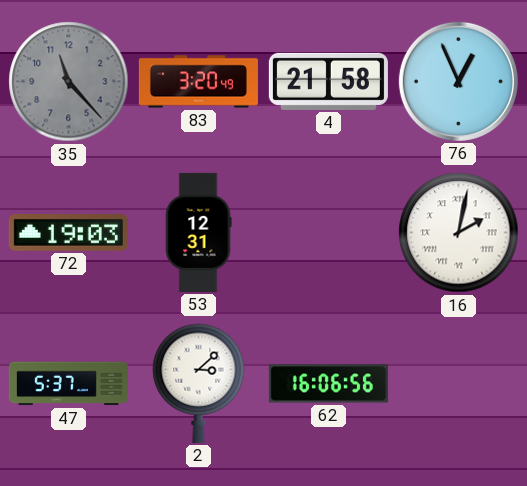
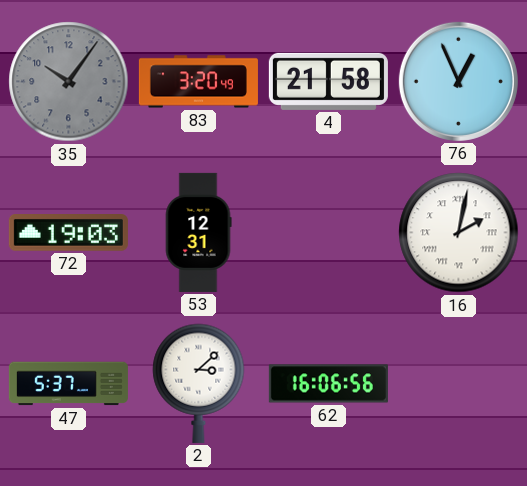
35: 11:23 -> 10:06 (69, 82)
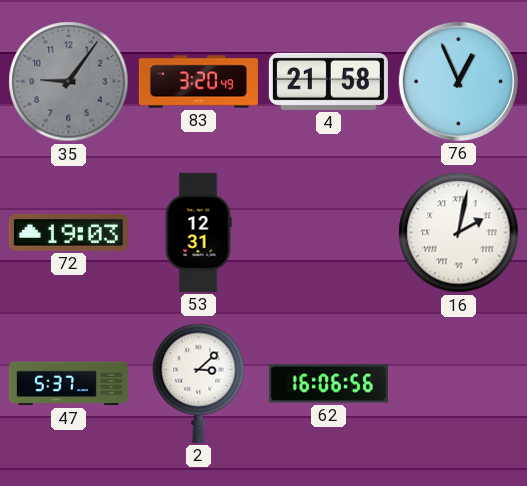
35: 10:06 -> 9:06 (69, 82)
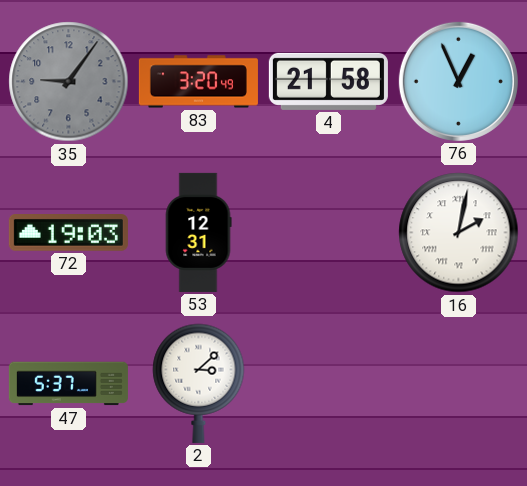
62: 16:06 -> none (328, 384)
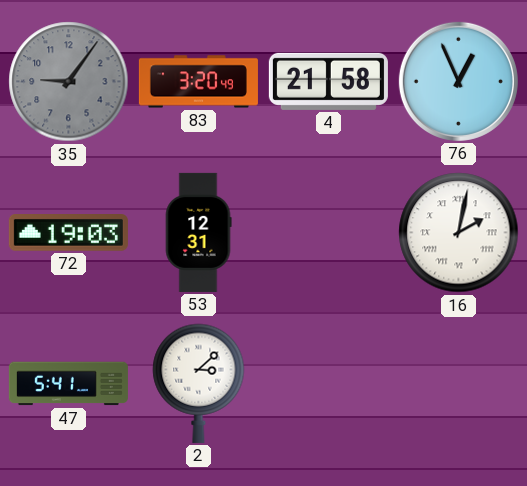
47: 5:37 -> 5:41 (68, 384)
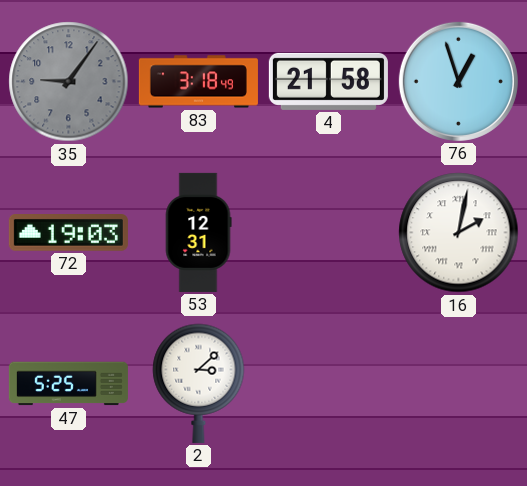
83: 3:20 -> 3:18 (198, 82)
76: 12:56 -> 12:57 (458, 81)
47: 5:41 -> 5:25 (68, 384)
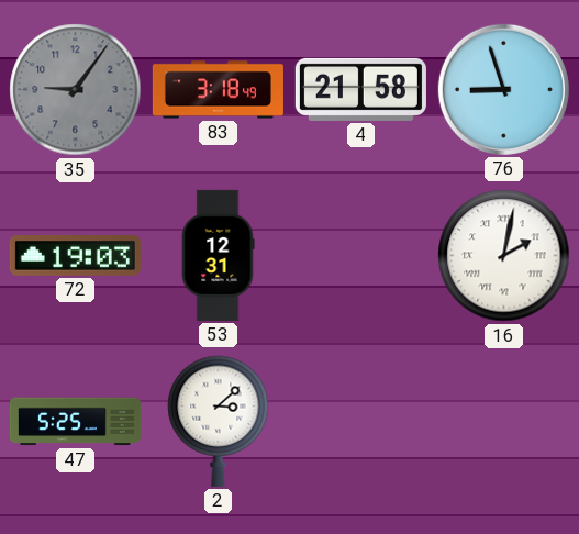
76: 12:57 -> 8:57 (503, 89)
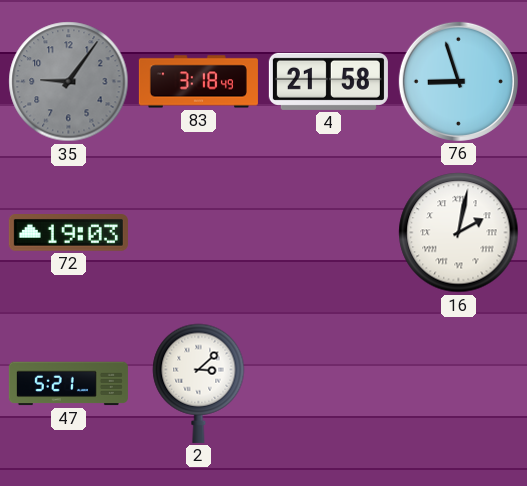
53: 12:31 -> none (218, 255)
47: 5:25 -> 5:21 (68, 384)
